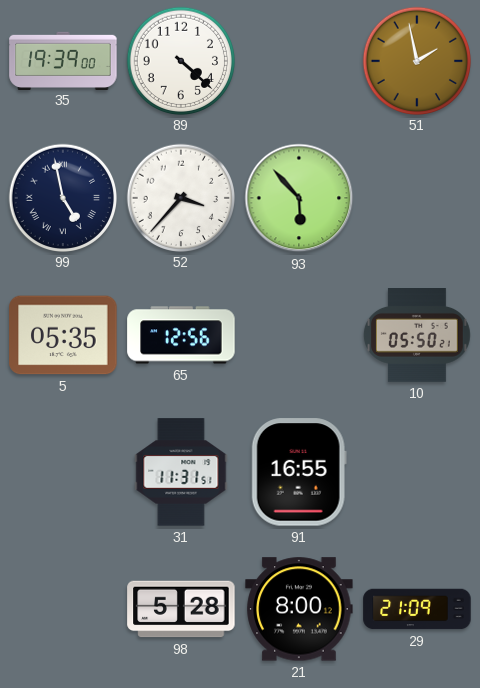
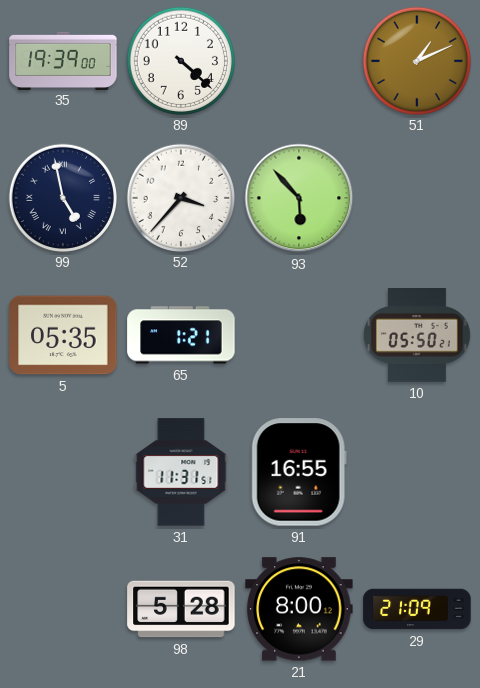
51: 1:58 -> 1:11 (416, 60)
65: 12:56 -> 1:21 (181, 335)
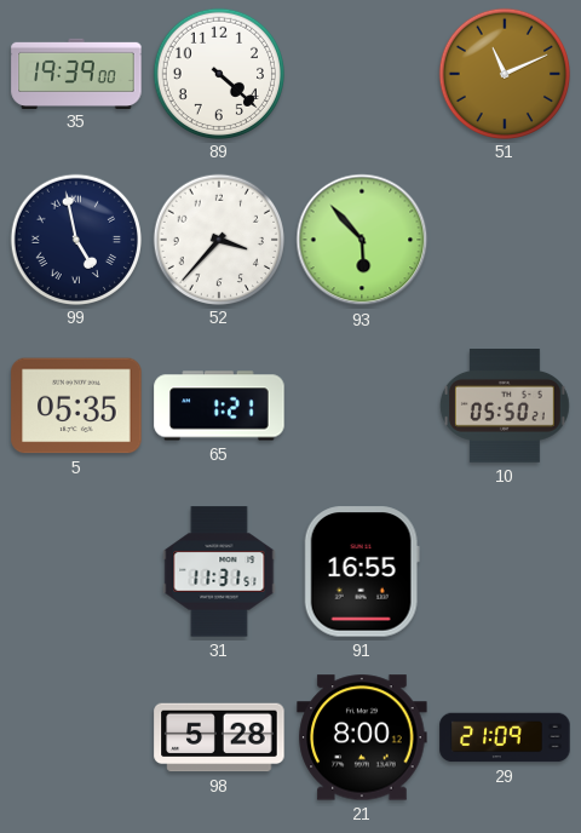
51: 1:11 -> 11:11 (504, 73)
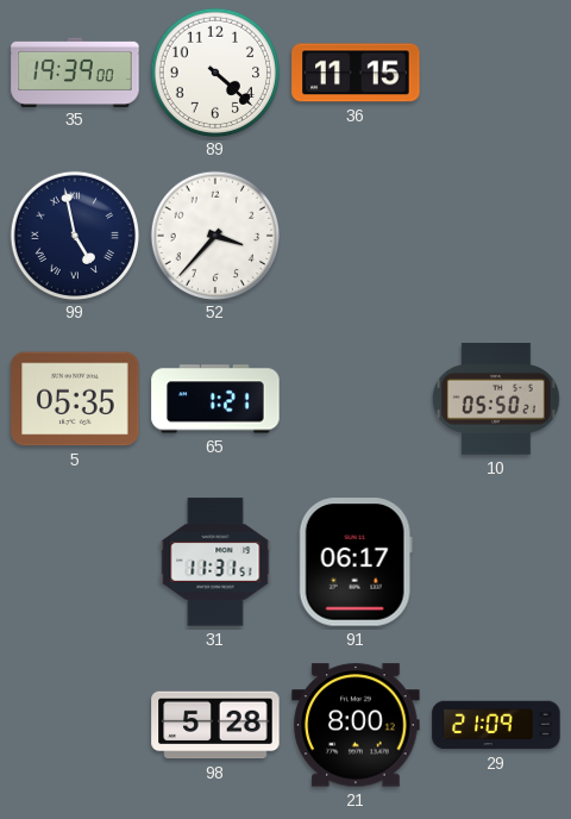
36: none -> 11:15 (356, 73)
51: 11:11 -> none (504, 73)
93: 5:53 -> none (362, 240)
91: 16:55 -> 06:17 (356, 562)
